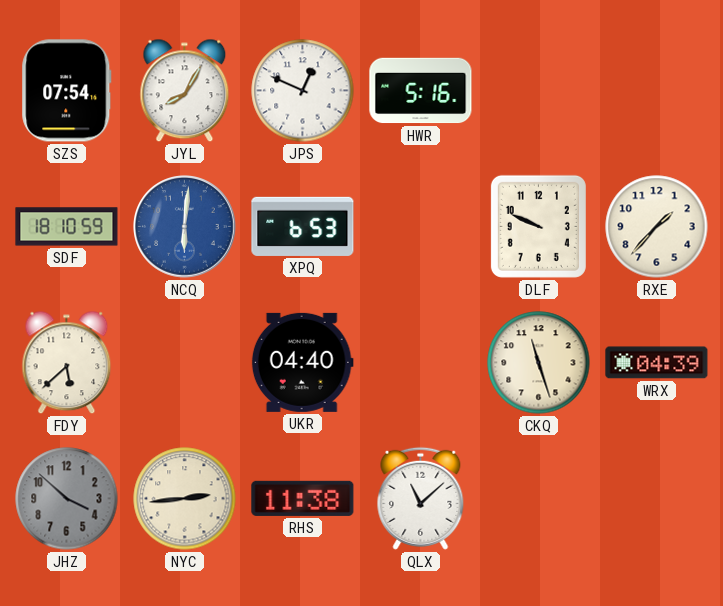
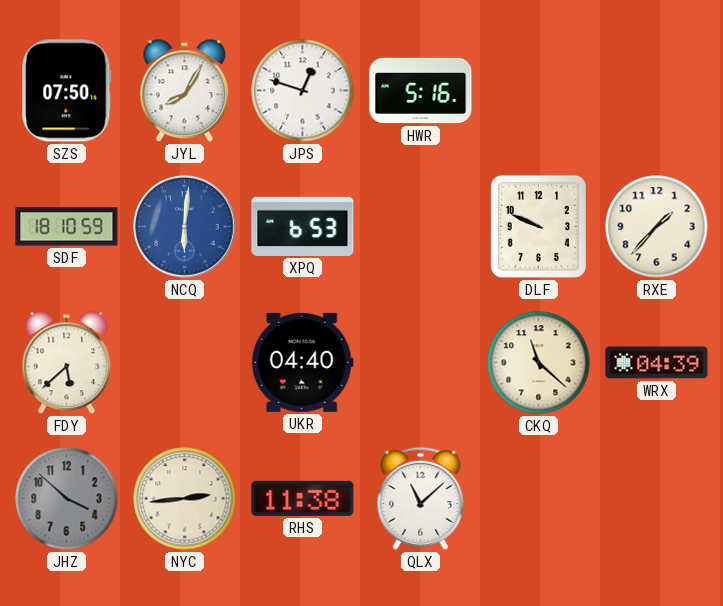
SZS: 07:54 -> 07:50 (67, 91)
JPS: 12:49 -> 12:48 (303, 91)
CKQ: 11:27 -> 11:22 (539, 363)
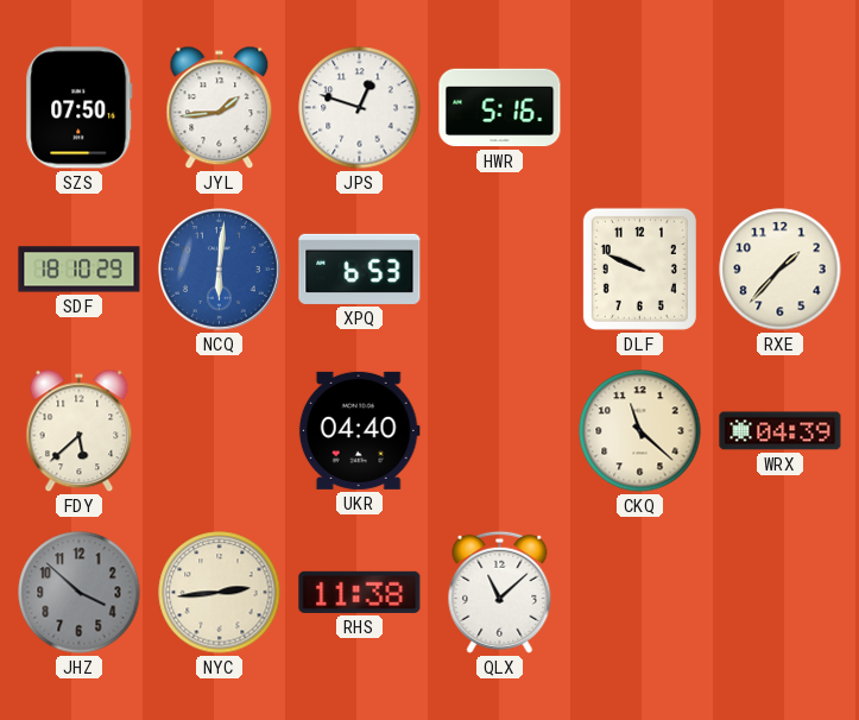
JYL: 8:05 -> 1:44 (220, 108)
SDF: 18:10:59 -> 18:10:29 (80, 270)
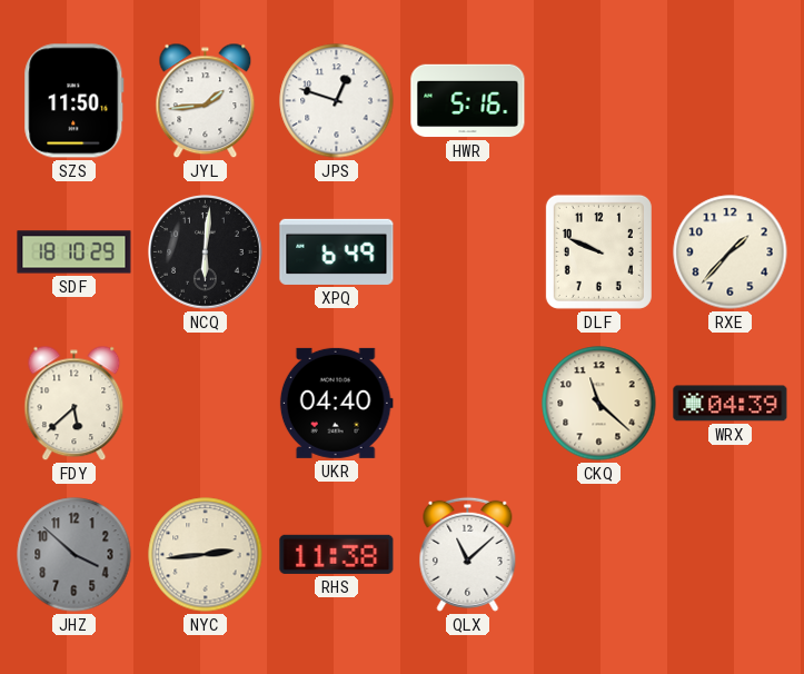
SZS: 07:50 -> 11:50 (75, 101)
NCQ dial: blue -> black (206, 252)
XPQ: 6:53 -> 6:49 (337, 251)
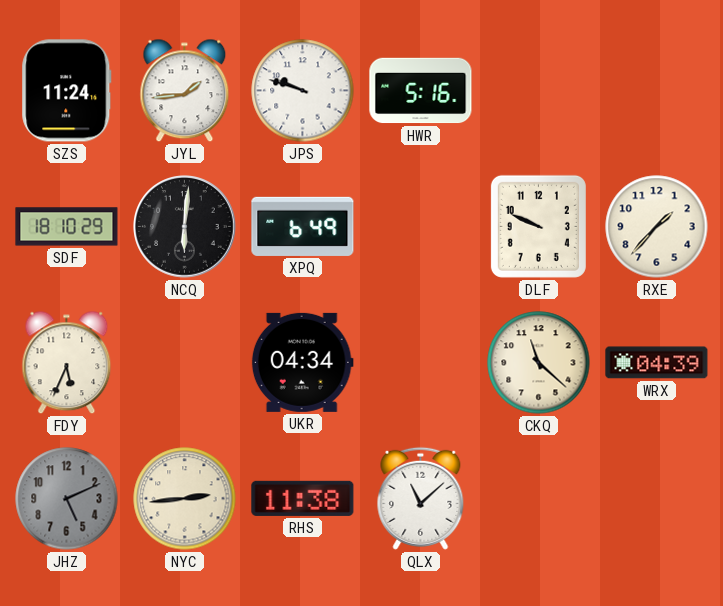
SZS: 11:50 -> 11:24 (67, 91)
JPS: 12:48 -> 9:48 (303, 91)
FDY: 5:38 -> 5:34 (67, 363)
UKR: 04:40 -> 04:34 (302, 362)
JHZ: 3:52 -> 5:11 (67, 499)
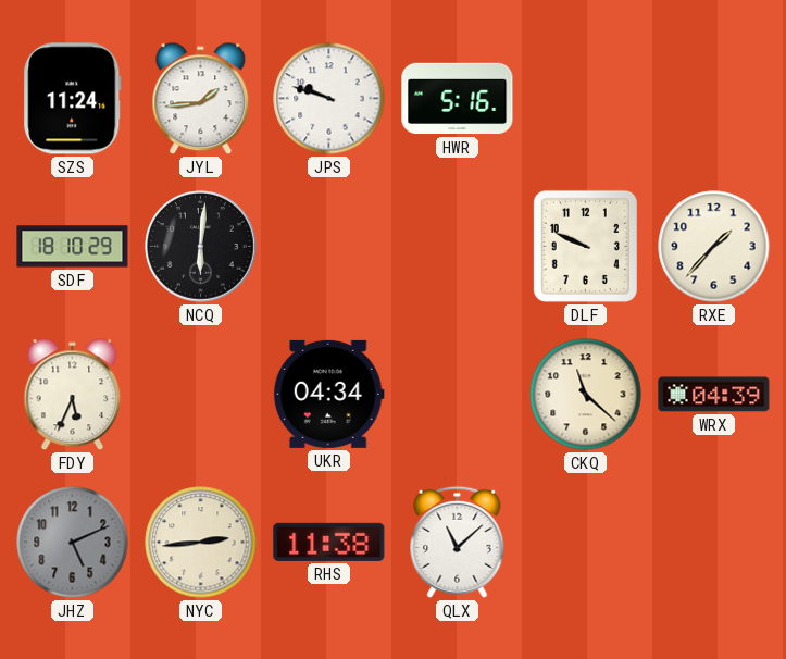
XPQ: 6:49 -> none (303, 226)
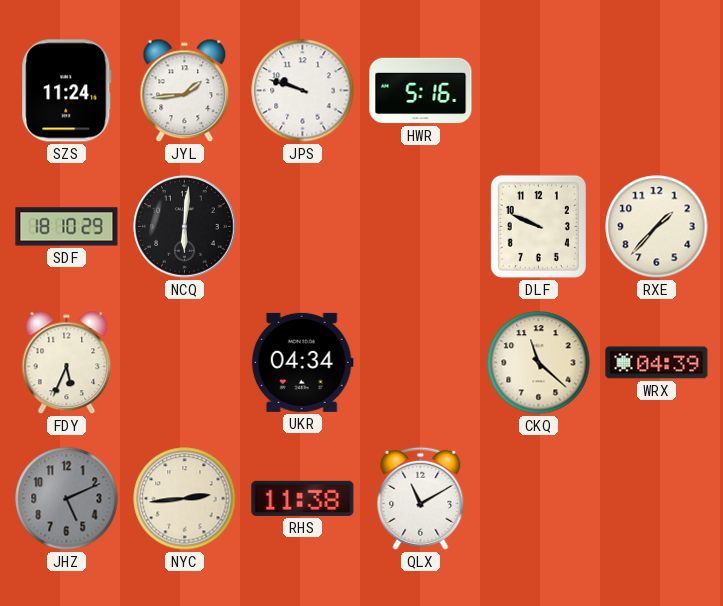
QLX: 11:08 -> 11:10 (421, 498)
